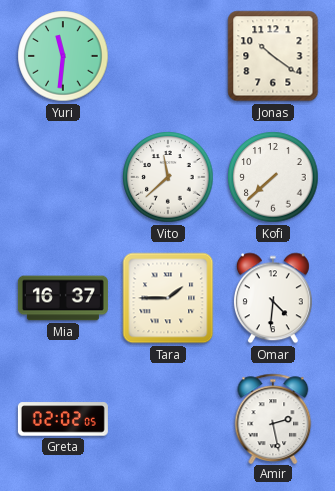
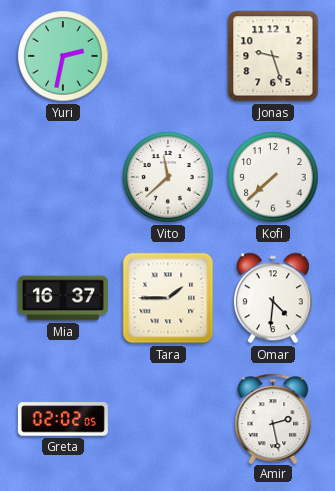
Yuri: 11:31 -> 2:32 (63, 56)
Jonas: 10:21 -> 9:27 (273, 56)
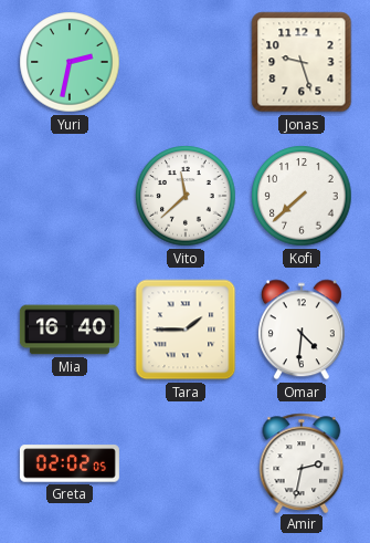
Mia: 16:37 -> 16:40 (70, 330)
Amir: 2:28 -> 2:32 (302, 462)
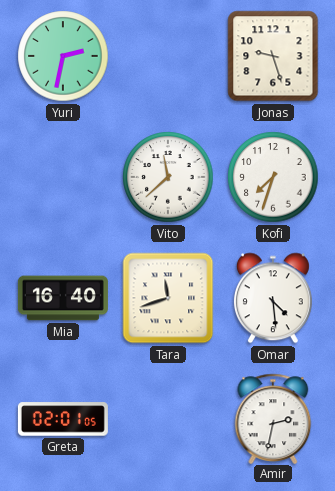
Kofi: 7:38 -> 7:33 (273, 177)
Tara: 1:45 -> 11:42 (168, 298)
Omar: 4:31 -> 4:29 (273, 298)
Greta: 02:02 -> 02:01 (63, 419)
